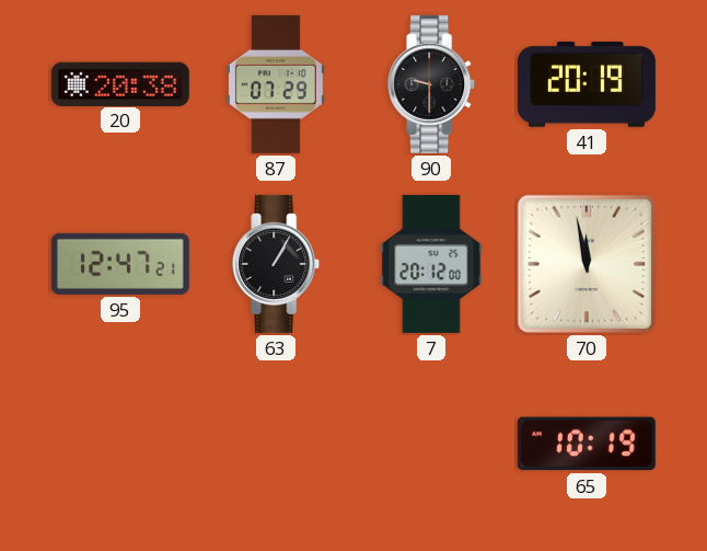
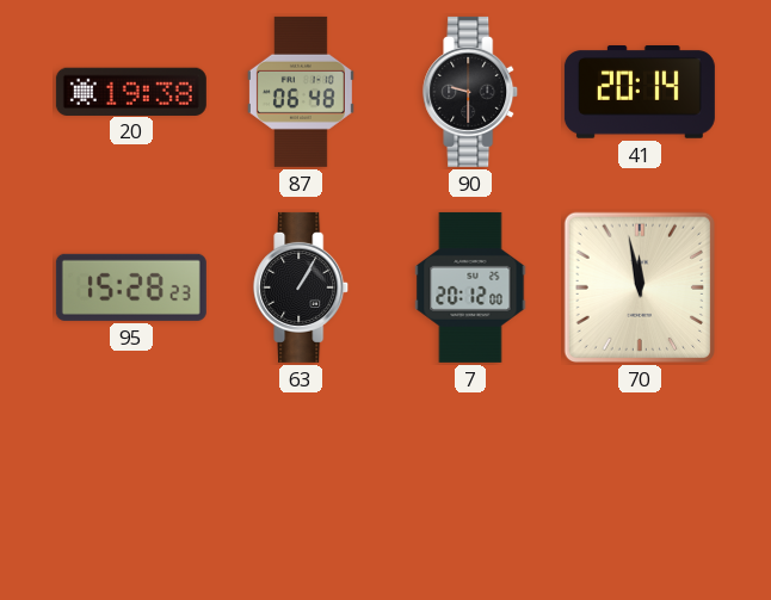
20: 20:38 -> 19:38 (131, 91)
87: 07:29 -> 06:48 (301, 92)
41: 20:19 -> 20:14 (640, 93)
95: 12:47 -> 15:28 (131, 287)
65: 10:19 -> none (587, 444)
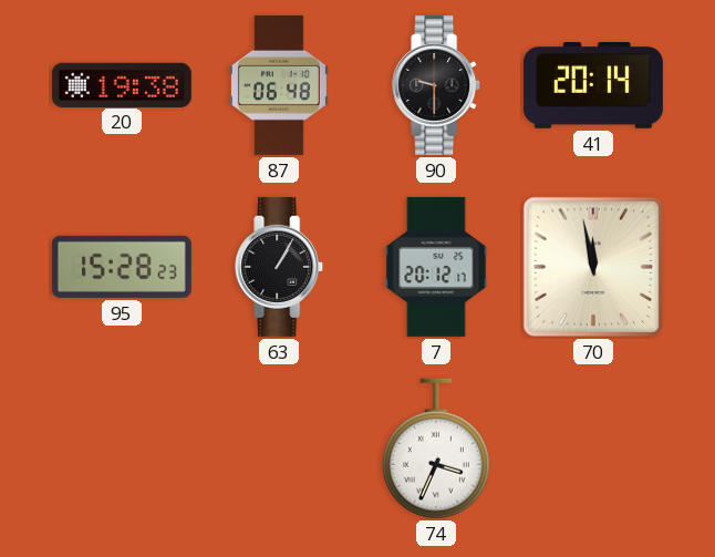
7: 20:12:00 -> 20:12:17 (436, 267)
74: none -> 3:34 (436, 448)
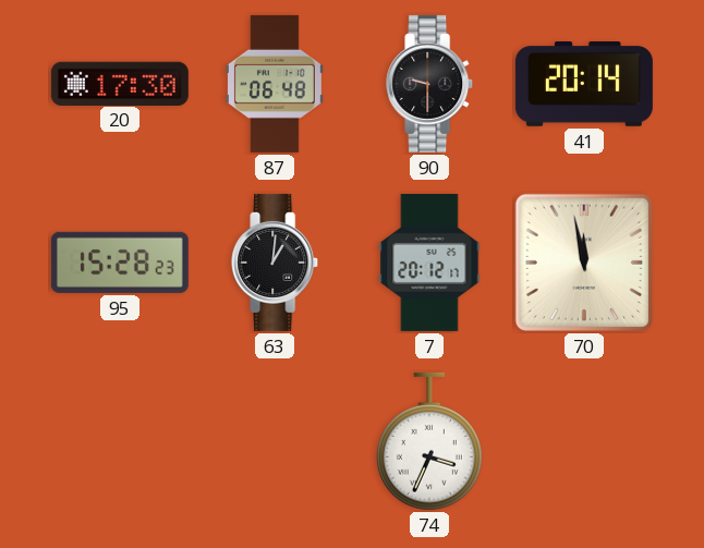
20: 19:38 -> 17:30 (120, 83)
63: 1:05 -> 1:01 (276, 263)
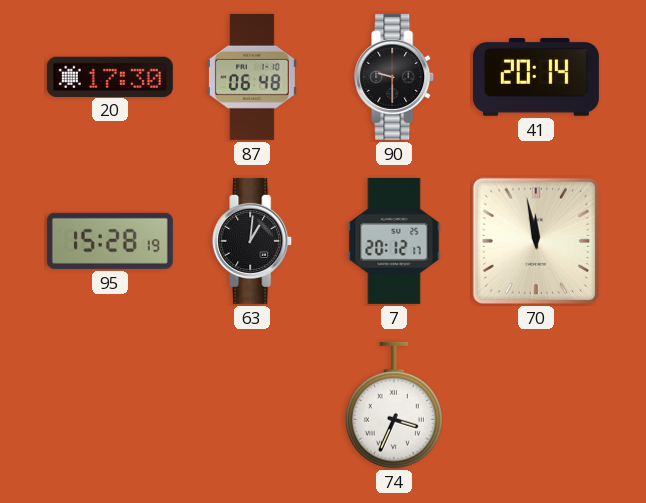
95: 15:28:23 -> 15:28:19 (110, 241)
